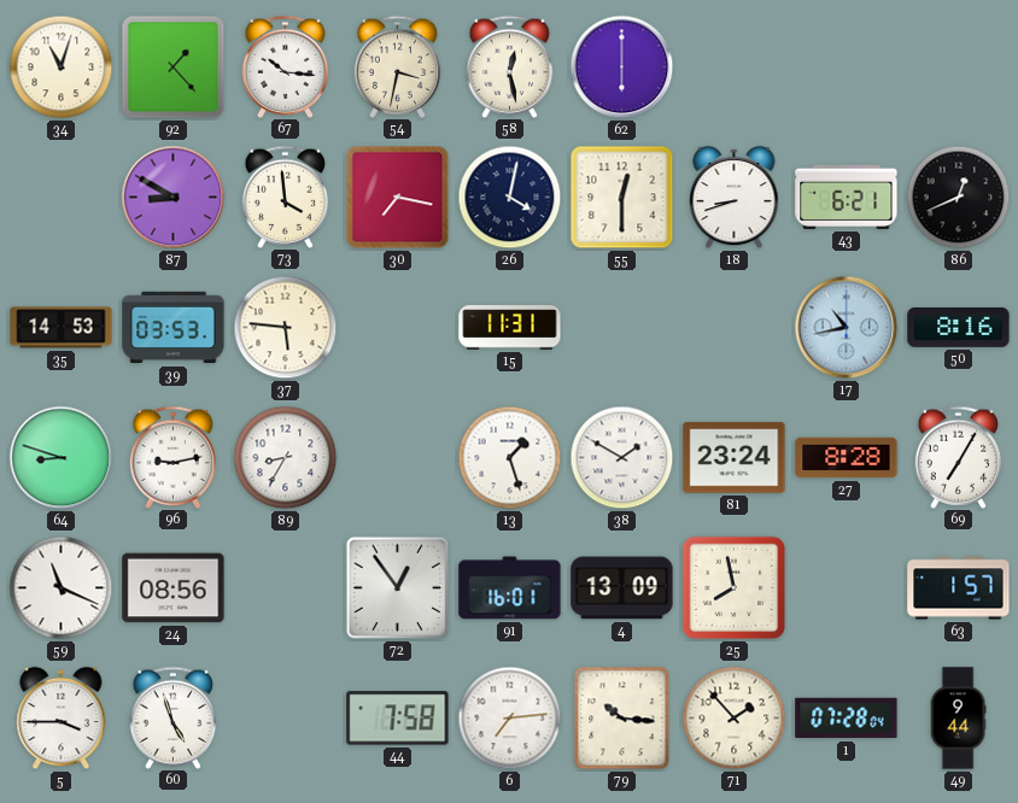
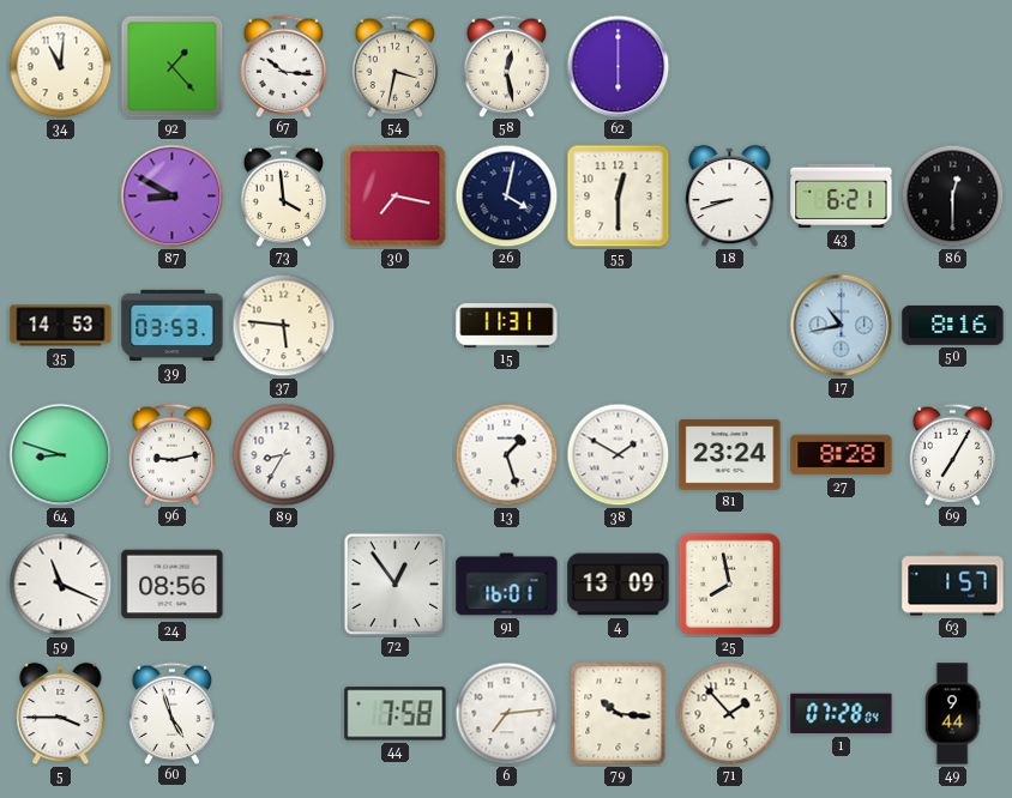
34: 11:03 -> 11:01 (61, 67)
86: 12:41 -> 12:30 (953, 197)
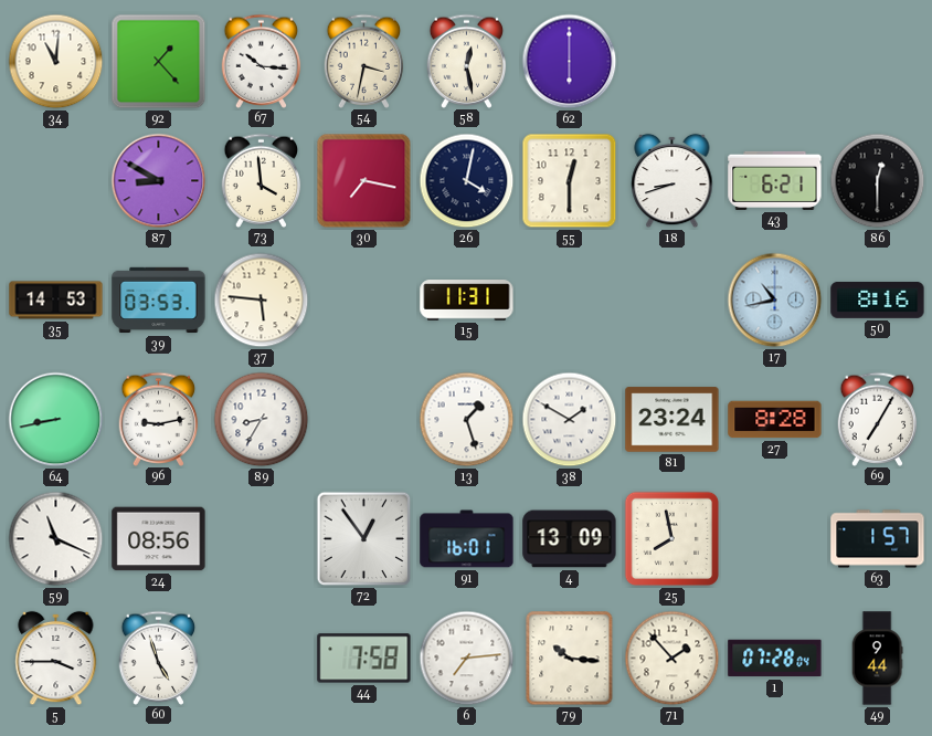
64: 8:48 -> 8:43 (56, 420)
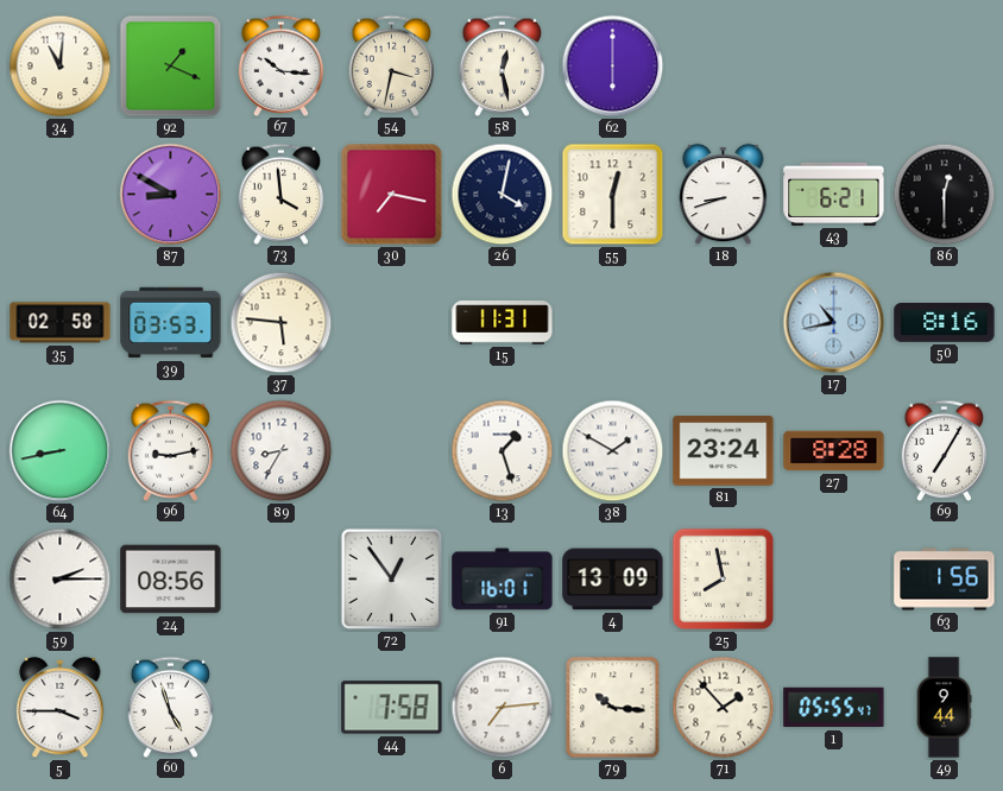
92: 1:23 -> 1:19 (171, 67)
35: 14:53 -> 02:58 (61, 323)
59: 11:19 -> 2:15 (61, 580)
63: 1:57 -> 1:56 (945, 580)
1: 07:28 -> 05:55 (834, 708)
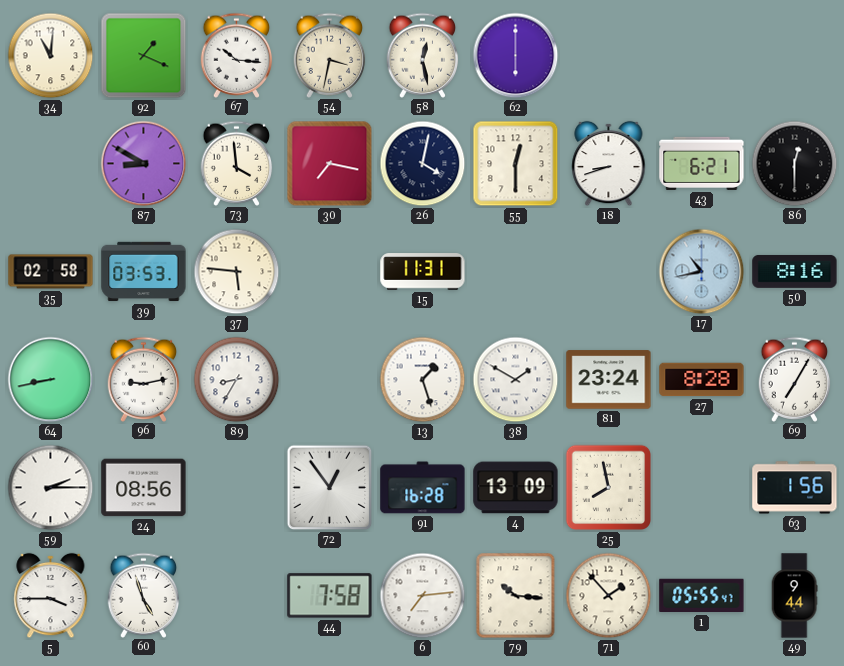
91: 16:01 -> 16:28 (423, 488)
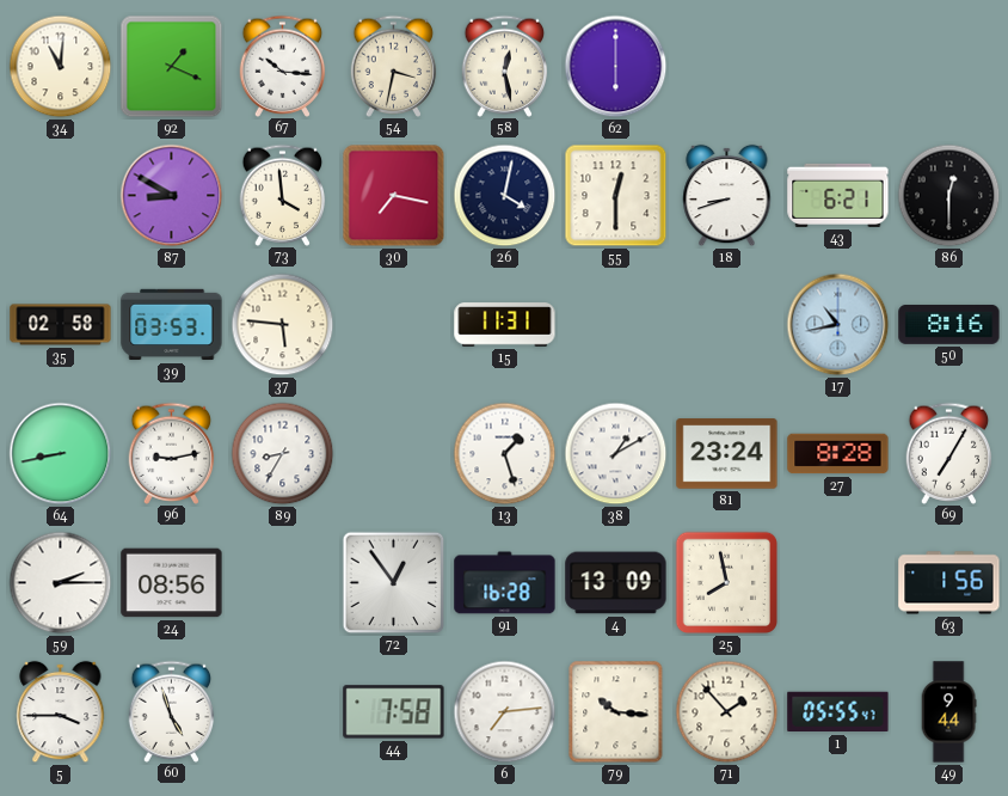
38: 1:50 -> 1:10 (616, 454)
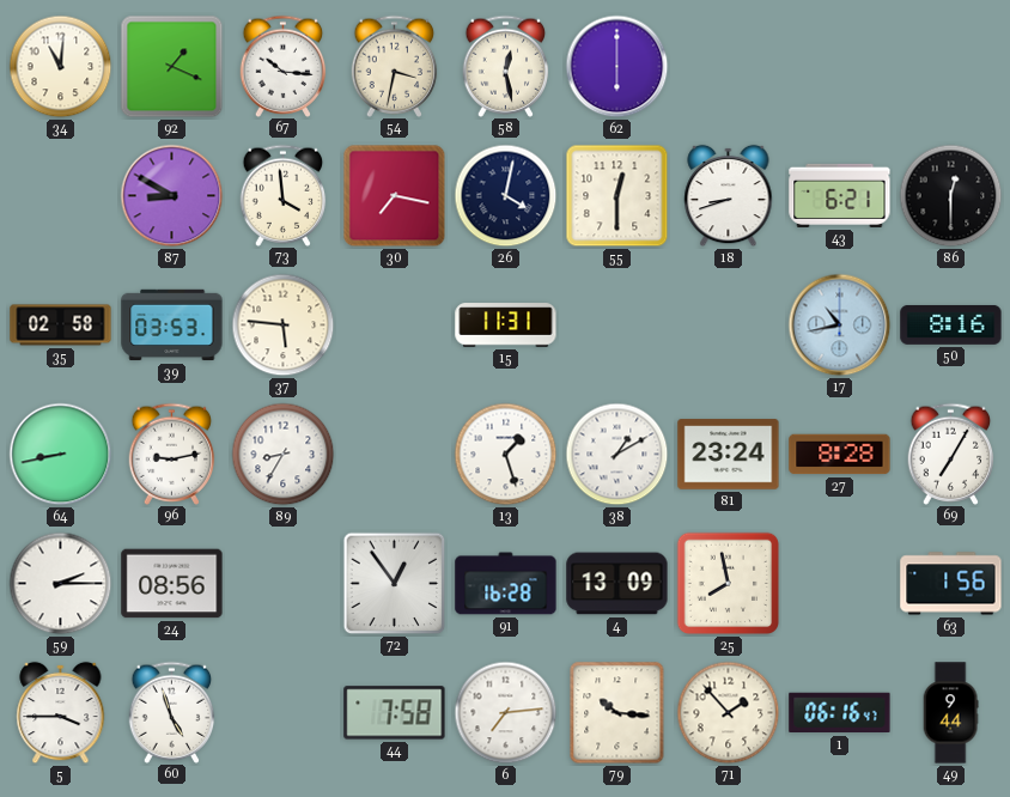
1: 05:55 -> 06:16 (840, 713)
